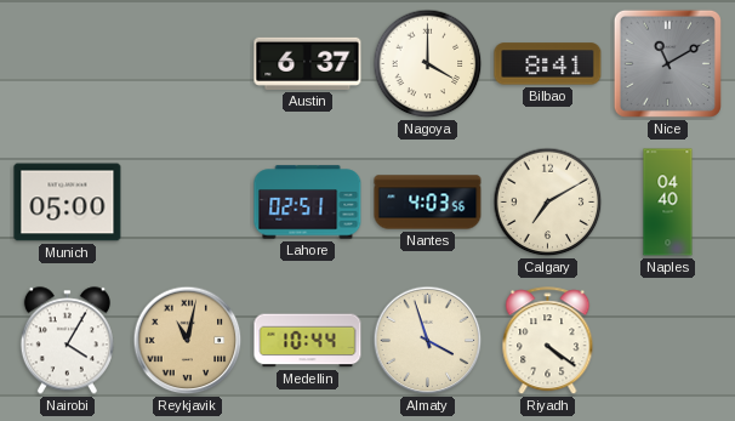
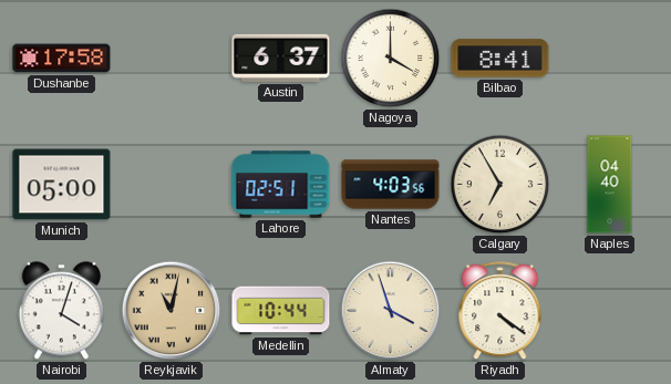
Dushanbe: none -> 17:58 (62, 59)
Nice: 11:10 -> none (667, 63)
Calgary: 7:10 -> 6:55 (500, 185)
Nairobi: 4:05 -> 4:03 (61, 311)
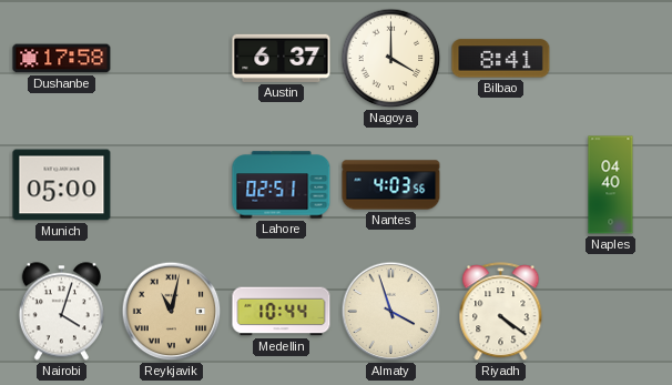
Calgary: 6:55 -> none (500, 185)
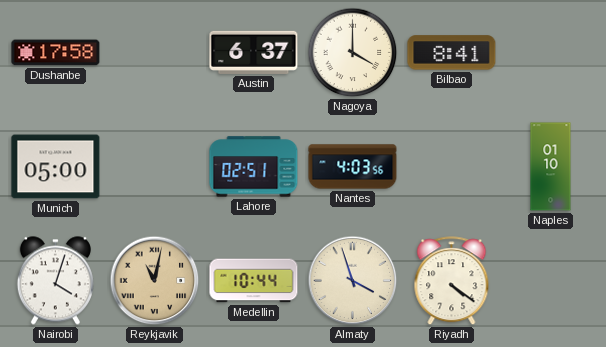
Naples: 04:40 -> 01:10 (551, 167)
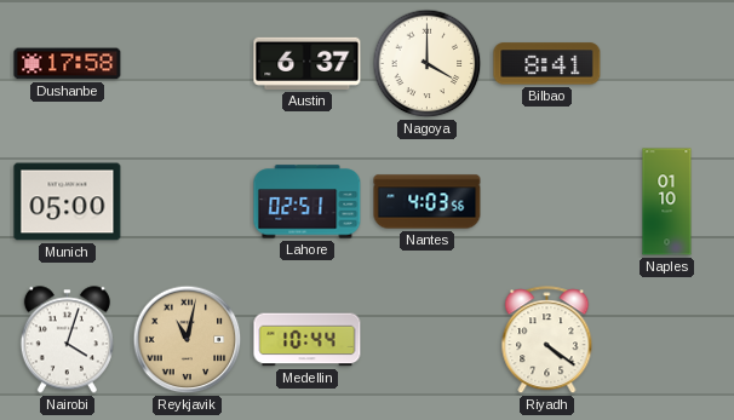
Almaty: 3:57 -> none (353, 281)
